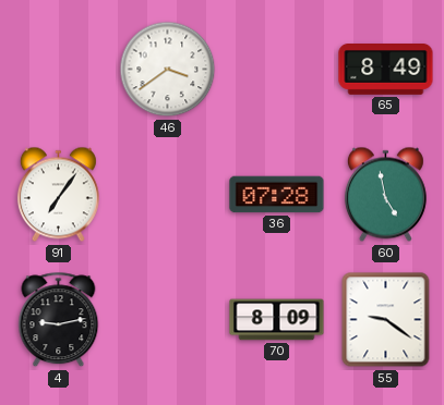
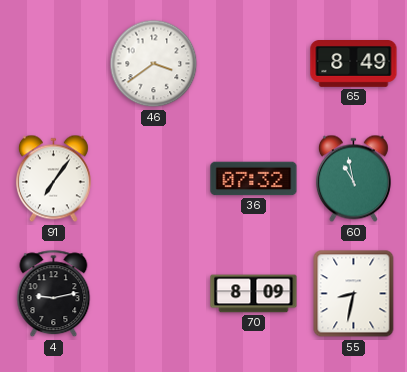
36: 07:28 -> 07:32 (254, 179)
60: 4:58 -> 10:58 (353, 179)
55: 9:21 -> 8:32 (354, 294)
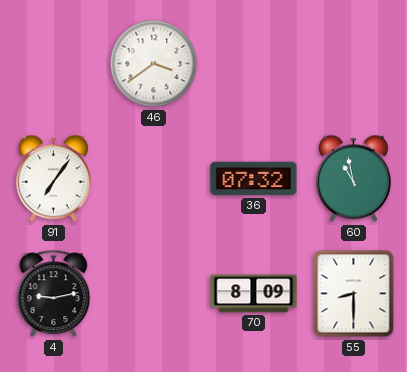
65: 8:49 -> none (354, 64)
55: 8:32 -> 8:30 (354, 294)
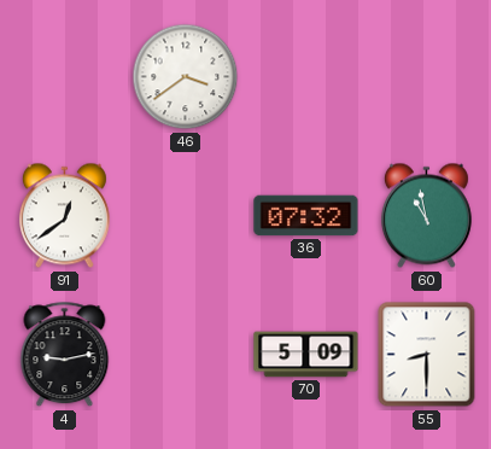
91: 7:06 -> 12:39 (64, 216)
70: 8:09 -> 5:09 (306, 355)
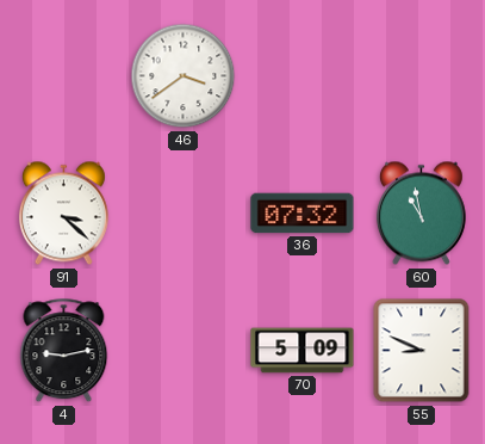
91: 12:39 -> 3:22 (63, 214)
55: 8:30 -> 8:49 (422, 351)
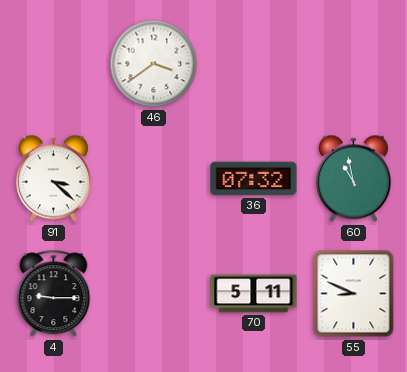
4: 9:13 -> 9:15 (54, 294)
70: 5:09 -> 5:11 (254, 294)
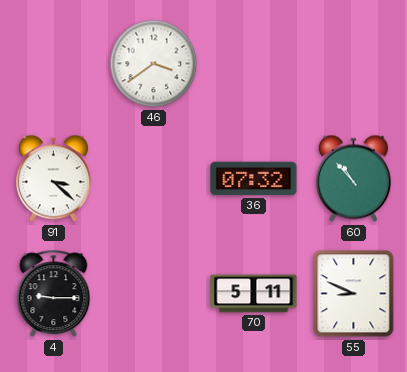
60: 10:58 -> 10:53 (353, 179)
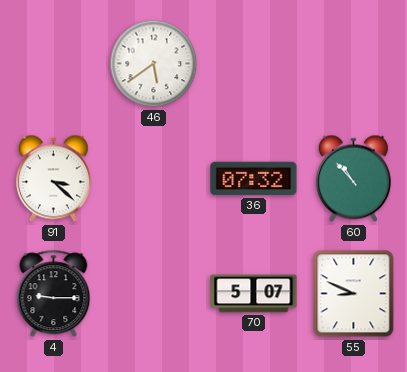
46: 3:39 -> 5:39 (154, 64)
70: 5:11 -> 5:07 (254, 294)
